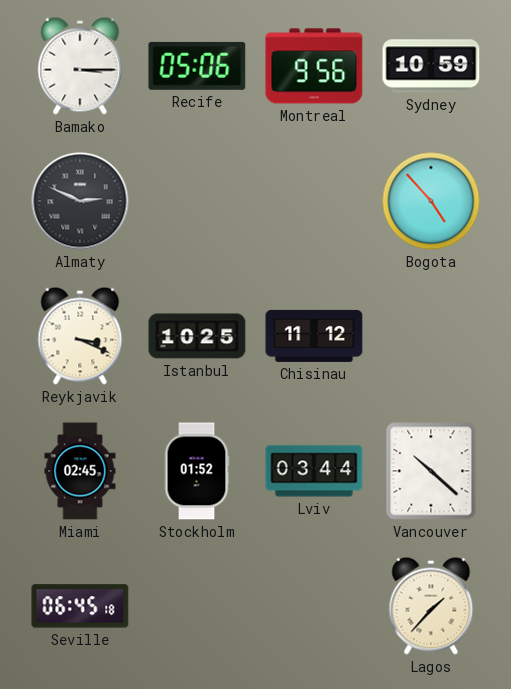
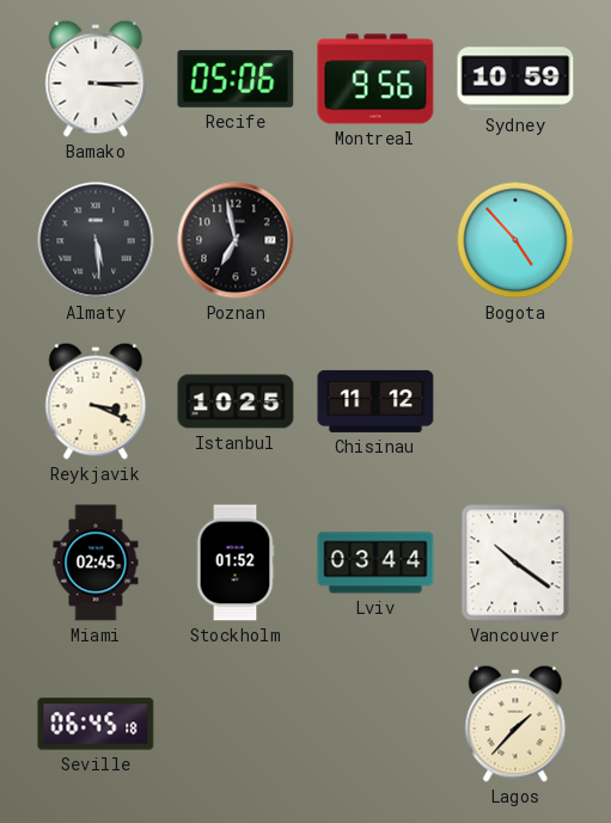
Almaty: 2:49 -> 5:29 (96, 240)
Poznan: none -> 6:58 (236, 240)
Vancouver: 10:22 -> 10:21 (515, 563)
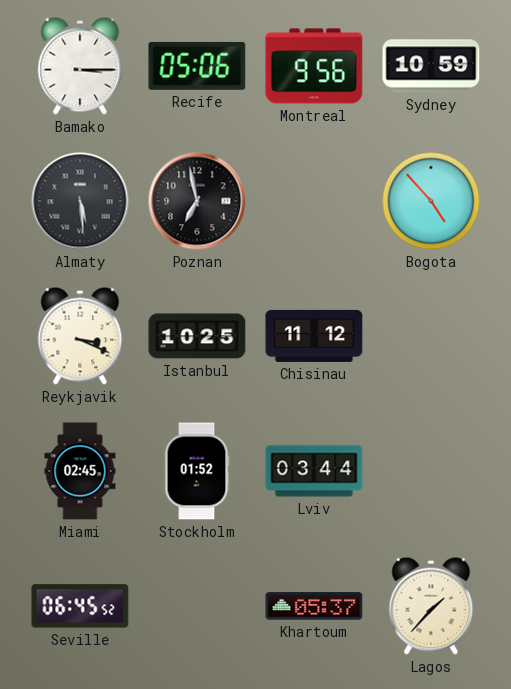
Vancouver: 10:21 -> none (515, 563)
Seville: 06:45:18 -> 06:45:52 (80, 606)
Khartoum: none -> 05:37 (314, 606)
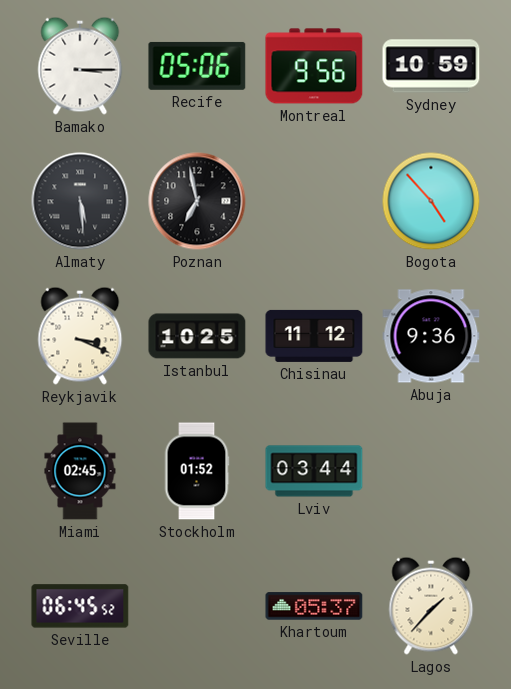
Abuja: none -> 9:36 (431, 336)
